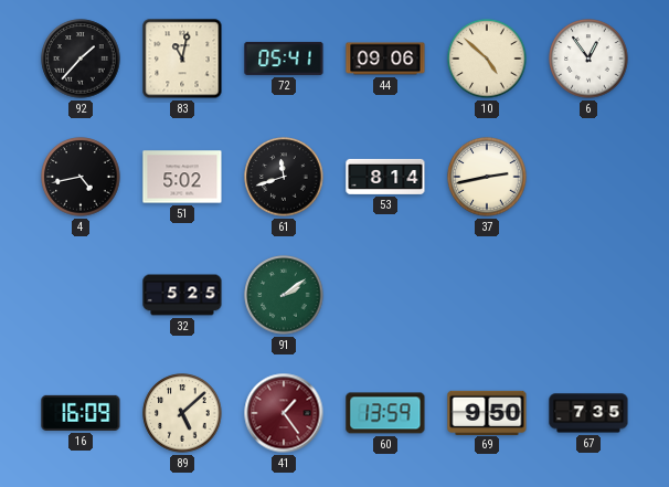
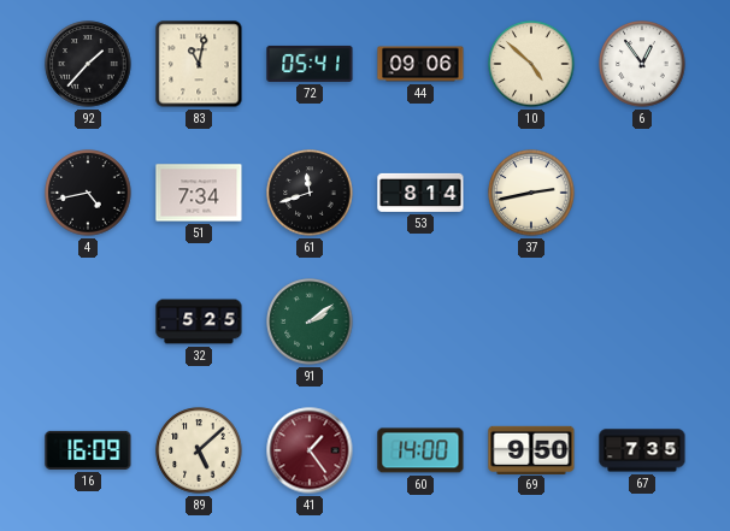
51: 5:02 -> 7:34 (199, 193)
60: 13:59 -> 14:00 (420, 450)
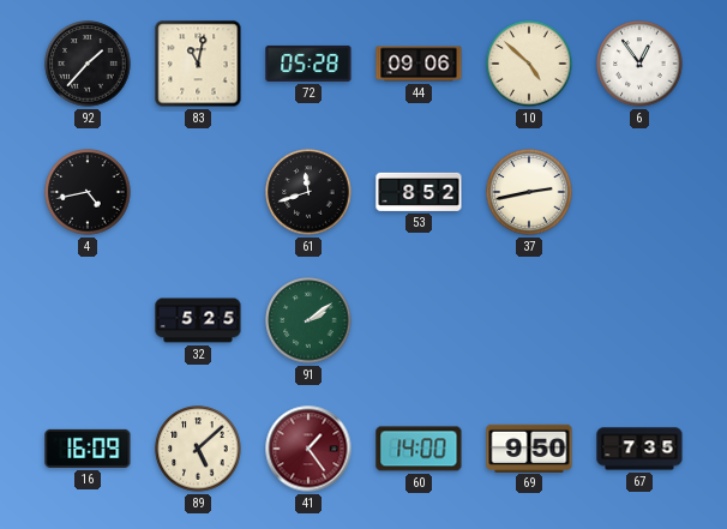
72: 05:41 -> 05:28 (308, 64)
51: 7:34 -> none (199, 193)
53: 8:14 -> 8:52 (419, 192)
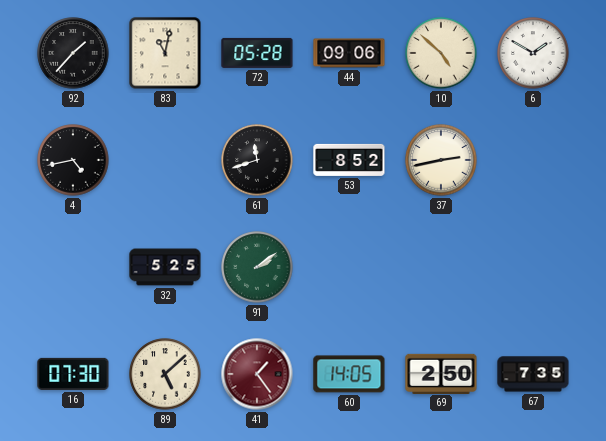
6: 12:54 -> 1:50 (533, 53)
16: 16:09 -> 07:30 (73, 374)
60: 14:00 -> 14:05 (349, 374)
69: 9:50 -> 2:50 (441, 373)
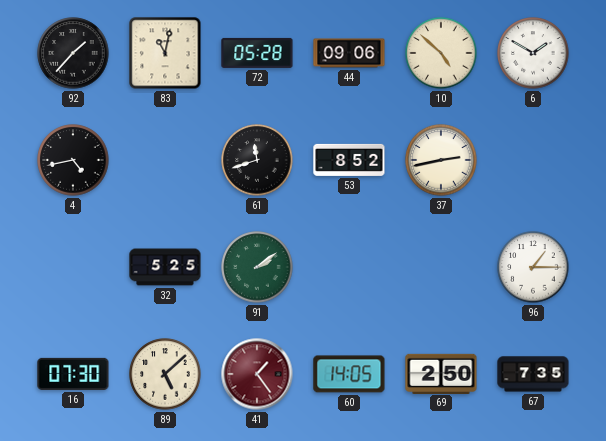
96: none -> 1:15 (533, 267)
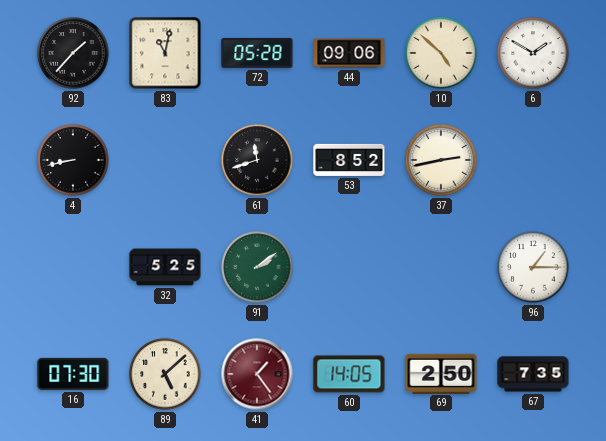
4: 4:43 -> 8:43 (73, 160)
